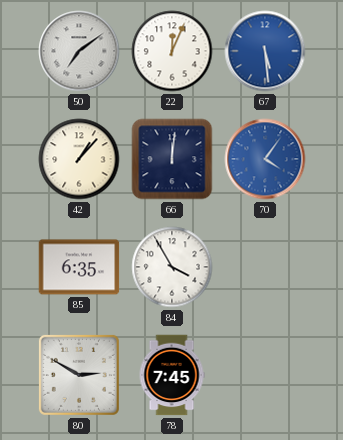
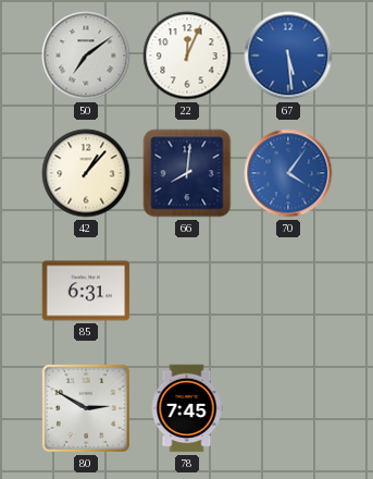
66: 12:01 -> 8:01 (187, 173)
85: 6:35 -> 6:31 (86, 291)
84: 3:55 -> none (172, 267)
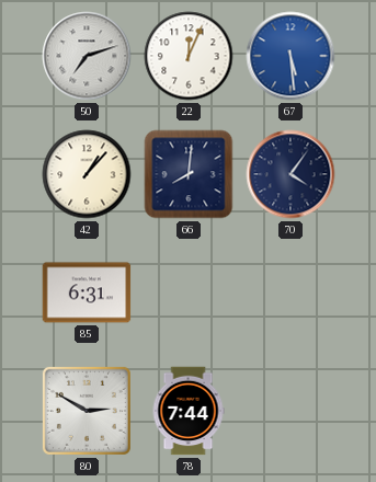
50: 7:09 -> 7:12 (87, 56)
70 dial: blue -> navy (290, 174)
78: 7:45 -> 7:44 (189, 411)
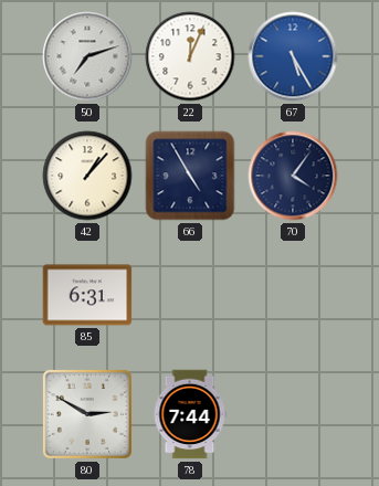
67: 5:29 -> 5:25 (293, 56)
66: 8:01 -> 4:55 (190, 176)
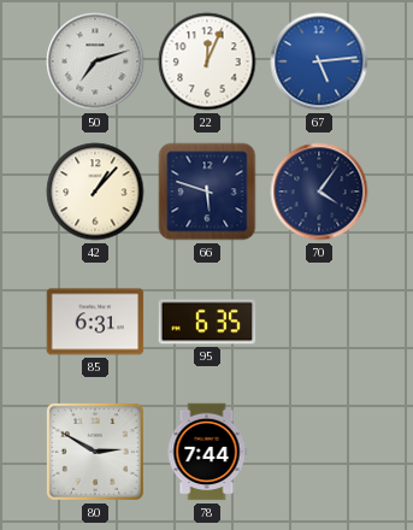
67: 5:25 -> 5:14 (319, 61)
66: 4:55 -> 5:48 (207, 192)
95: none -> 6:35 (207, 322)
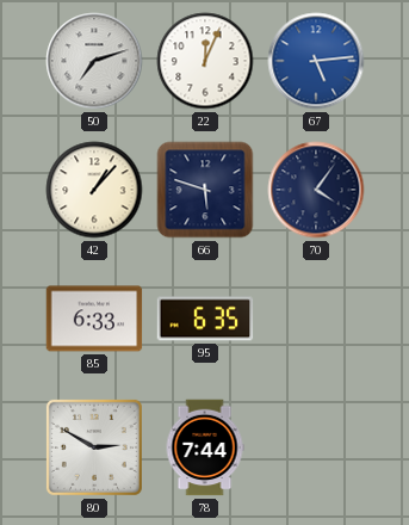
85: 6:31 -> 6:33 (94, 319)
